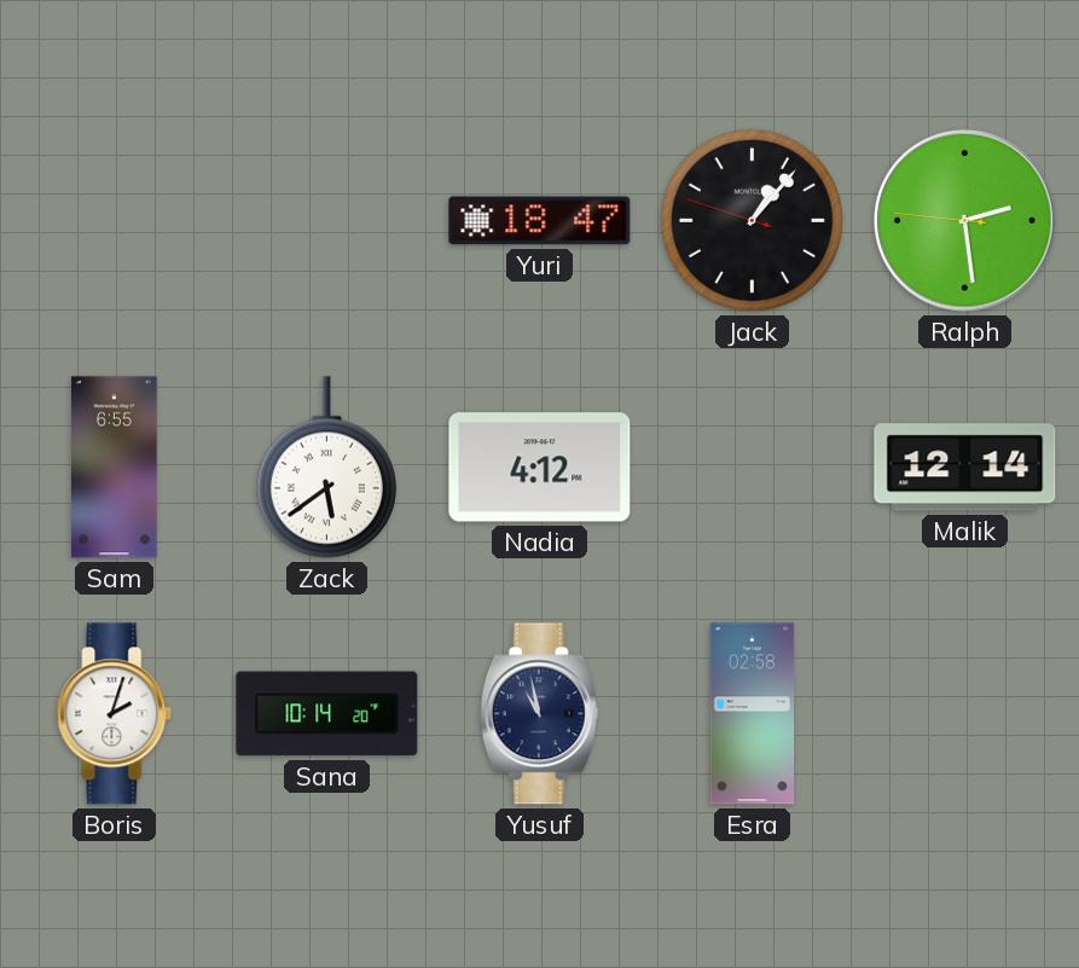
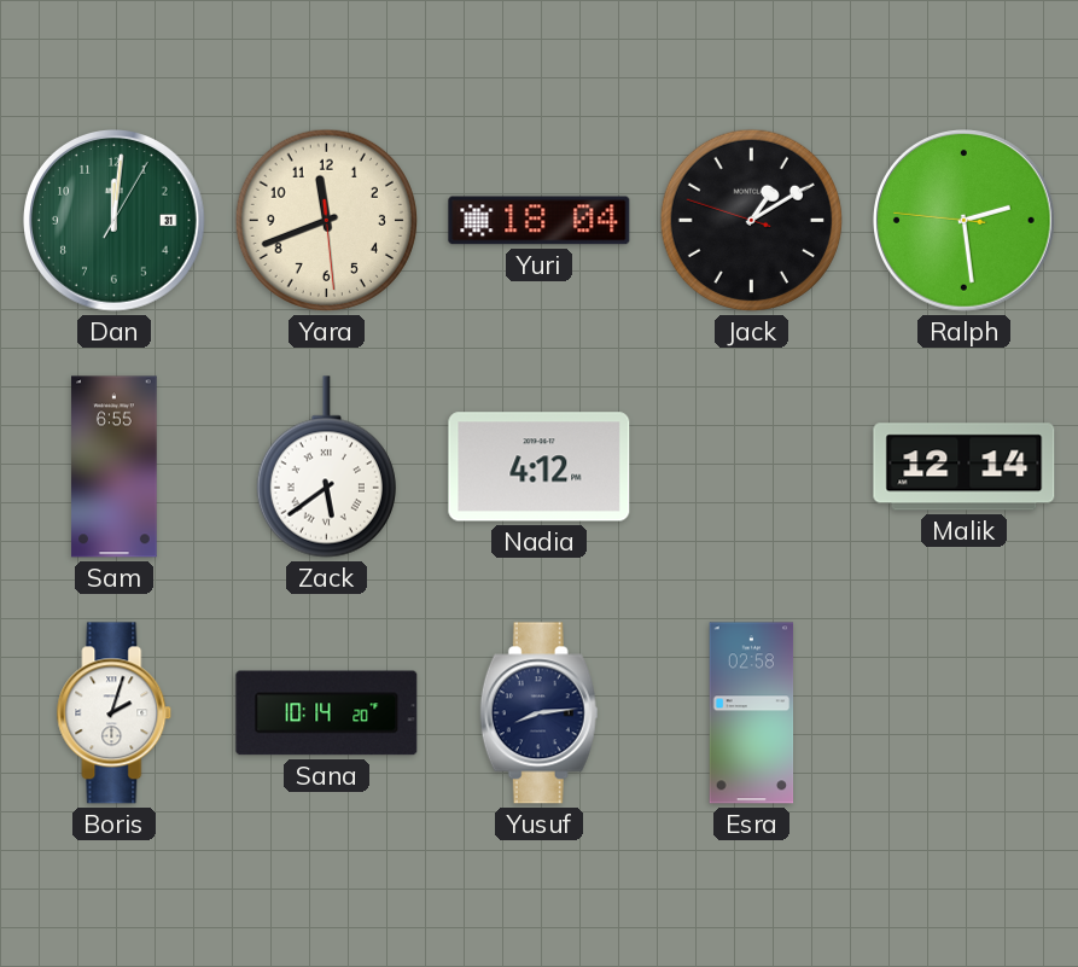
Dan: none -> 12:01 (115, 221)
Yara: none -> 11:41 (326, 220)
Yuri: 18:47 -> 18:04 (540, 221)
Jack: 1:06 -> 1:09 (751, 220)
Yusuf: 10:58 -> 8:14 (538, 713)
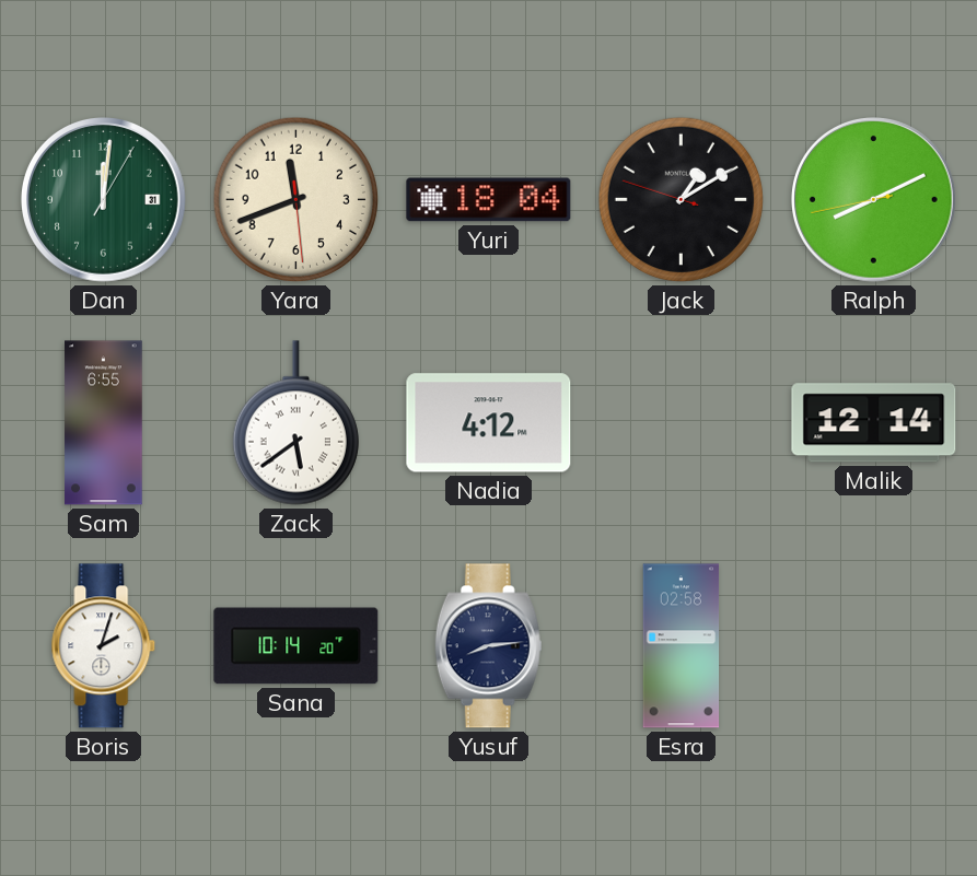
Ralph: 2:28 -> 8:10 (874, 200)
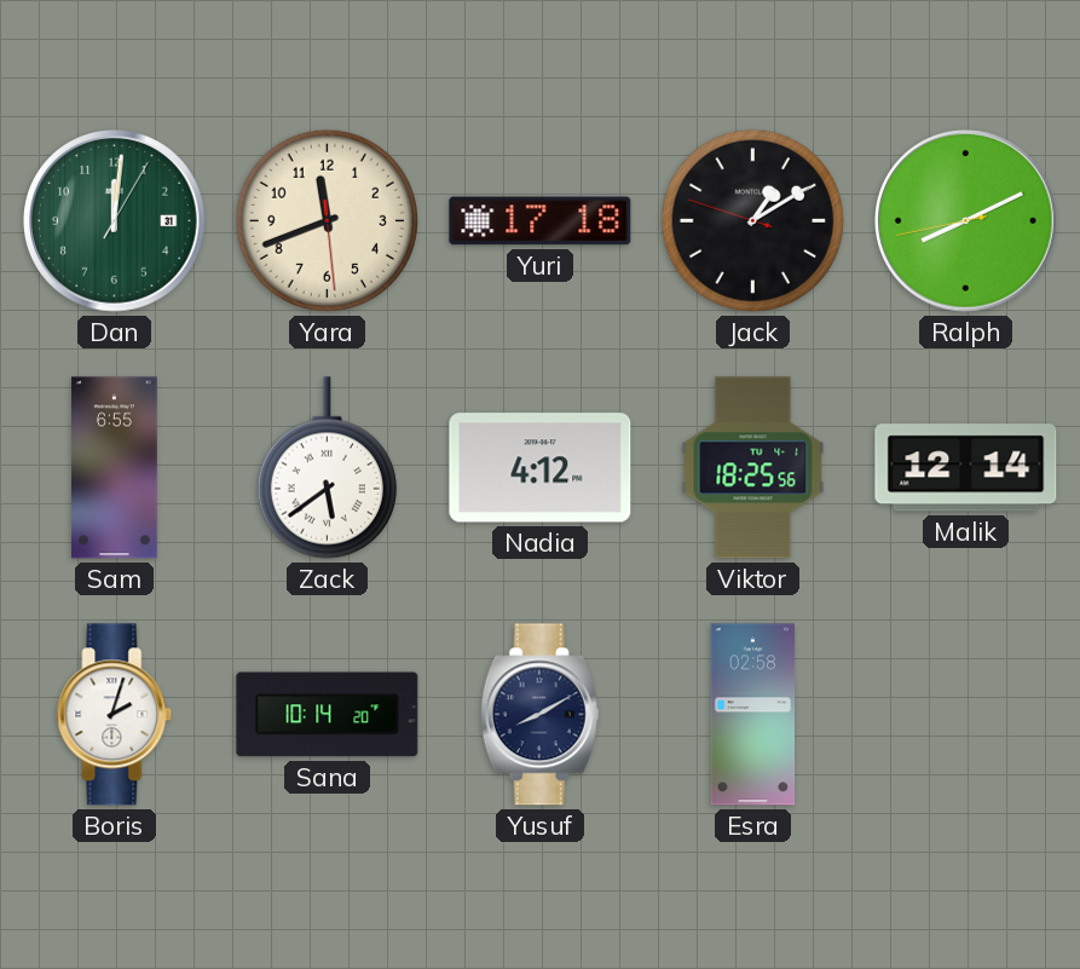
Yuri: 18:04 -> 17:18 (541, 221)
Viktor: none -> 18:25 (753, 468)
Yusuf: 8:14 -> 8:10 (539, 715)
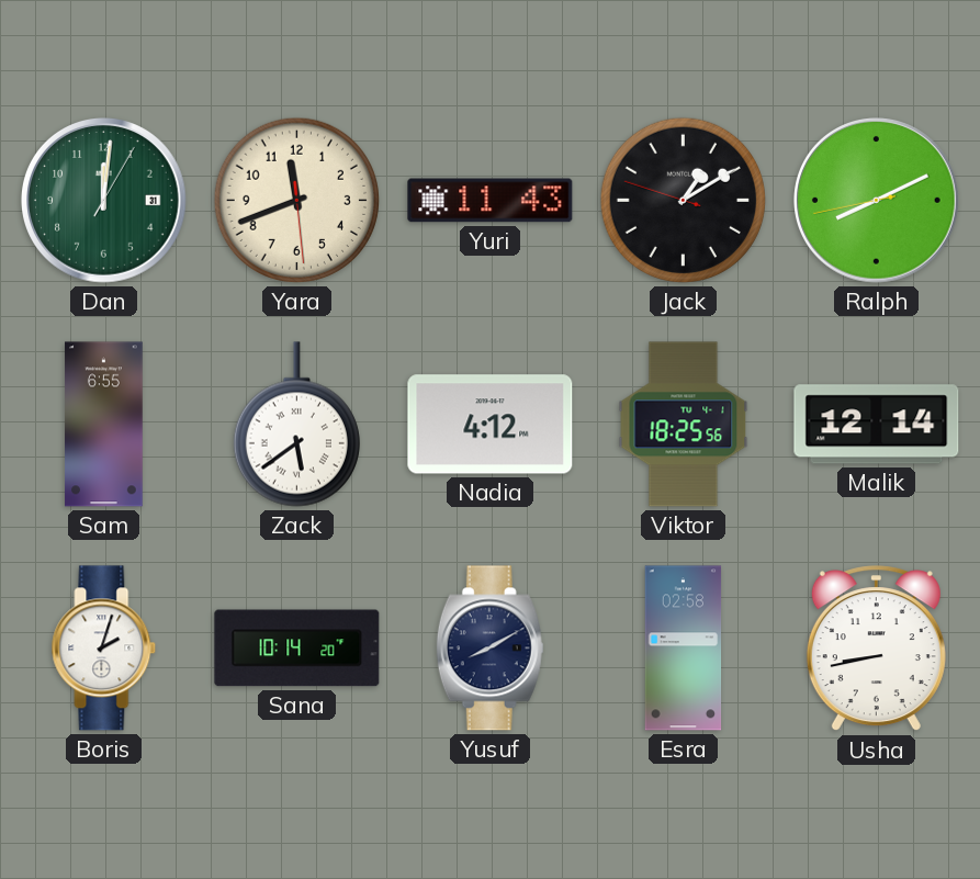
Yuri: 17:18 -> 11:43 (491, 201)
Usha: none -> 8:43 (876, 649)
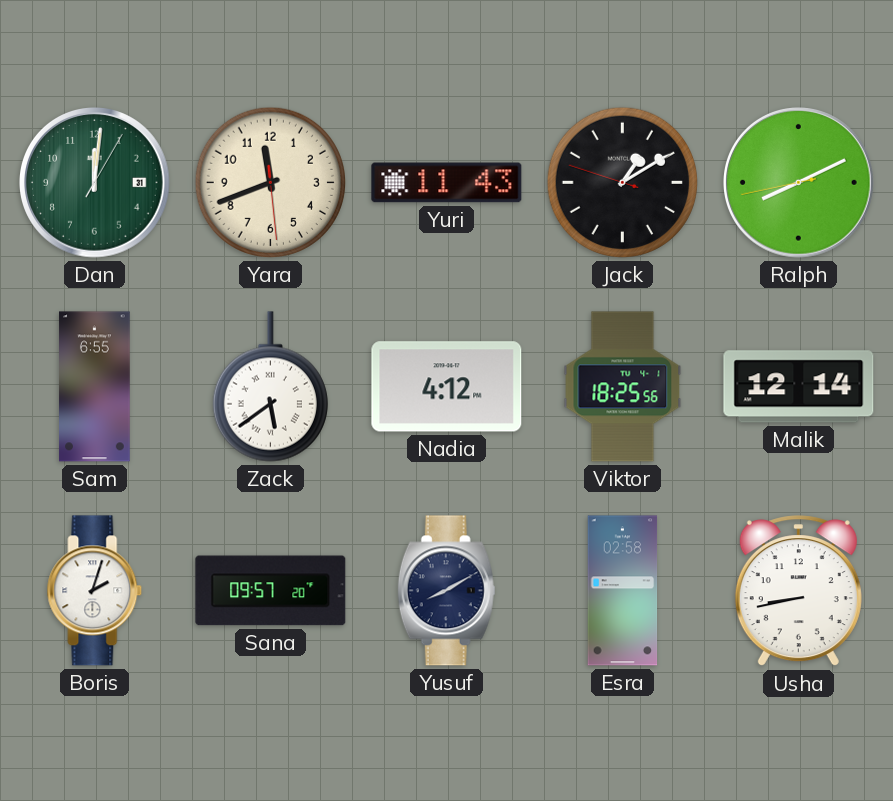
Sana: 10:14 -> 09:57 (271, 591)
